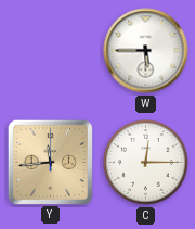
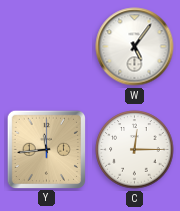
W: 5:45 -> 5:06 (135, 47)
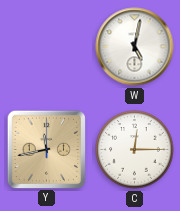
W: 5:06 -> 5:02 (135, 47)
Y: 11:44 -> 11:43 (46, 149)
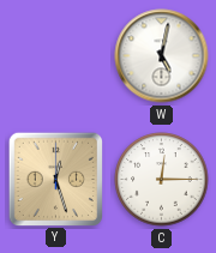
Y: 11:43 -> 12:27 (55, 179)
